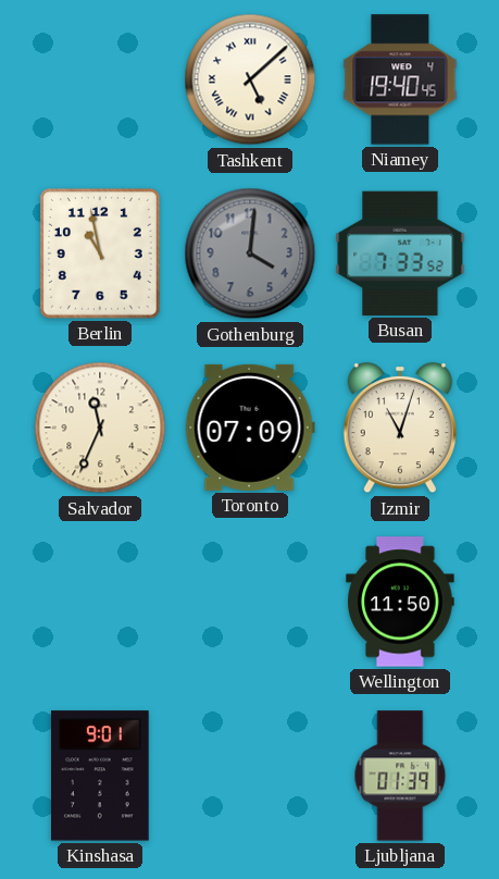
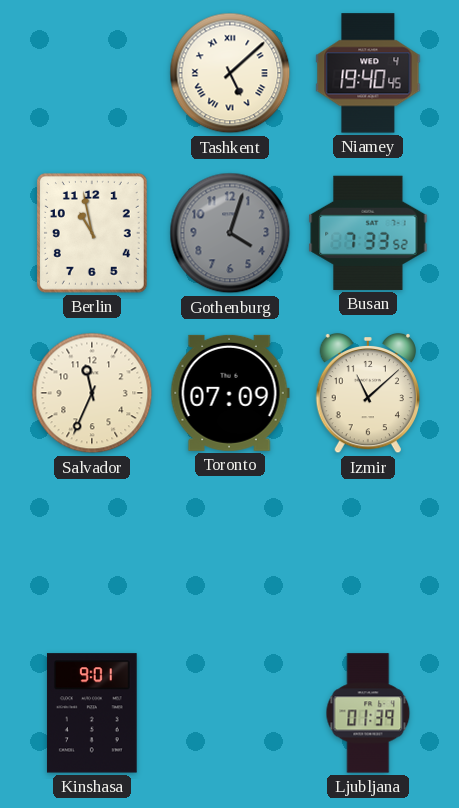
Gothenburg: 4:01 -> 4:03 (230, 233)
Izmir: 11:03 -> 11:08 (368, 393)
Wellington: 11:50 -> none (400, 602)
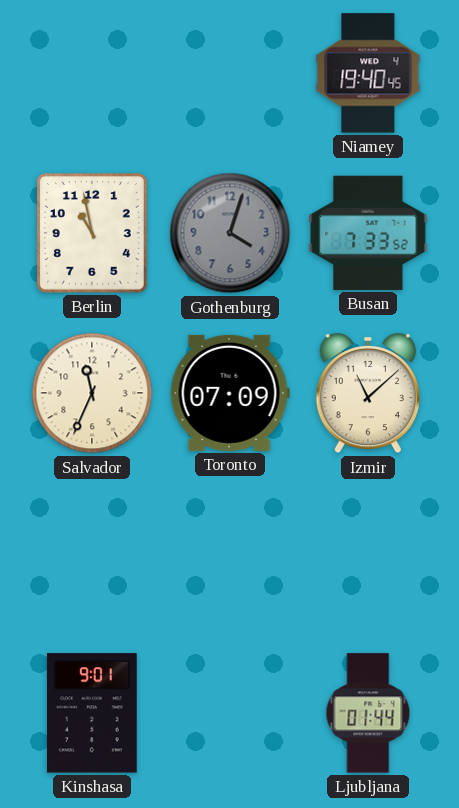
Tashkent: 5:08 -> none (230, 73)
Ljubljana: 01:39 -> 01:44 (368, 713)
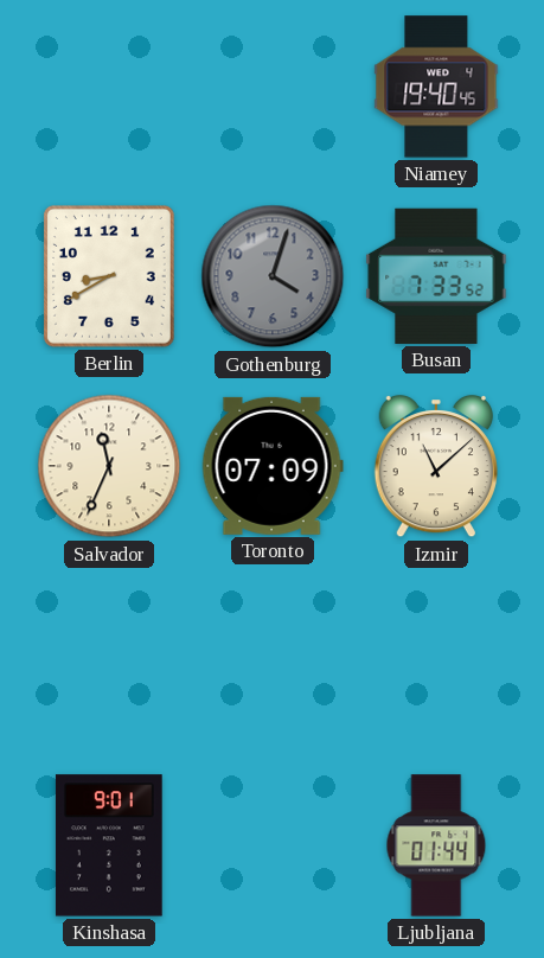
Berlin: 10:58 -> 8:40 (109, 276)
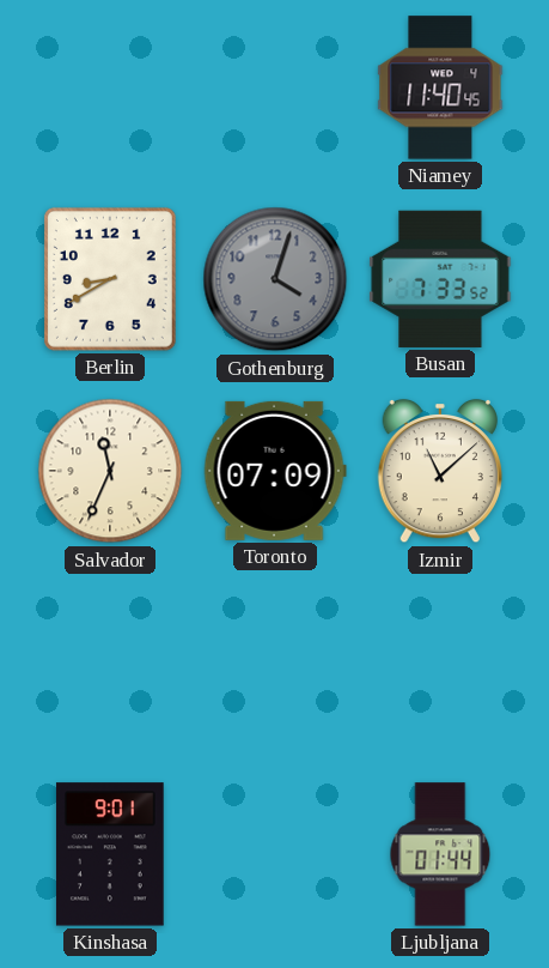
Niamey: 19:40 -> 11:40 (440, 87)
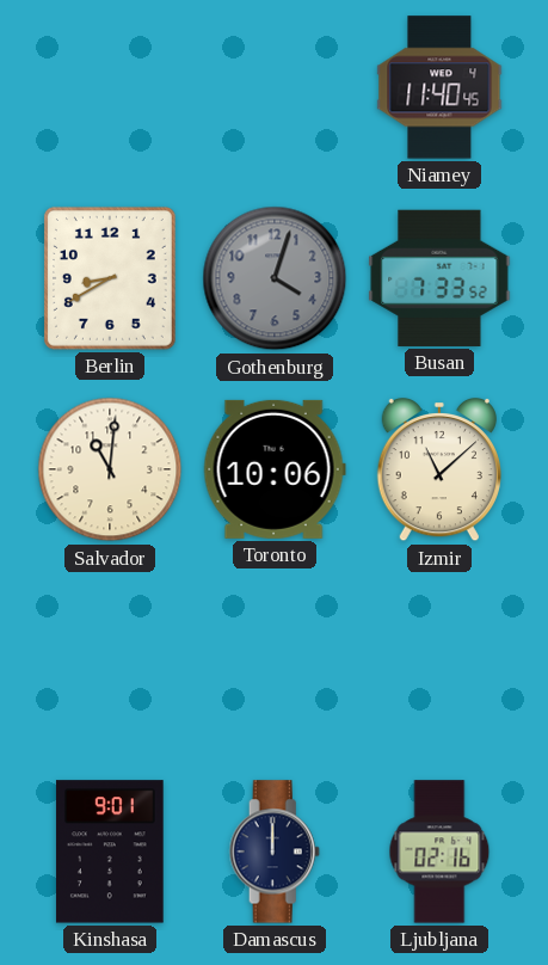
Salvador: 11:34 -> 11:01 (110, 469)
Toronto: 07:09 -> 10:06 (275, 469)
Damascus: none -> 12:00 (275, 852)
Ljubljana: 01:44 -> 02:16 (439, 852)
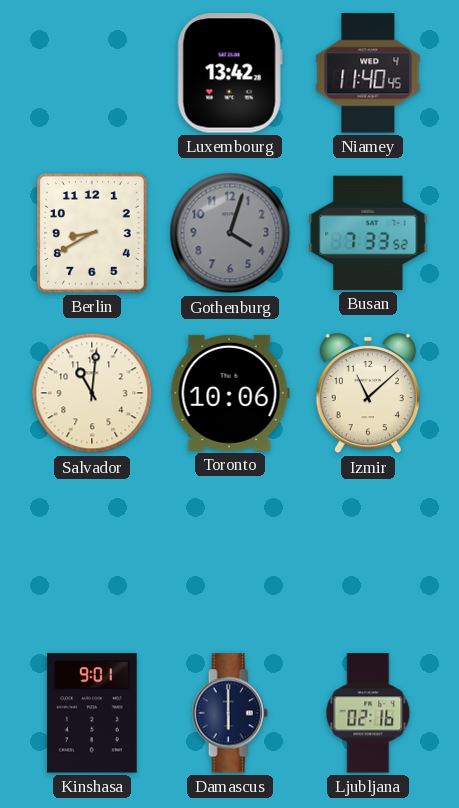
Luxembourg: none -> 13:42 (230, 73)
Damascus: 12:00 -> 6:00 (230, 713)
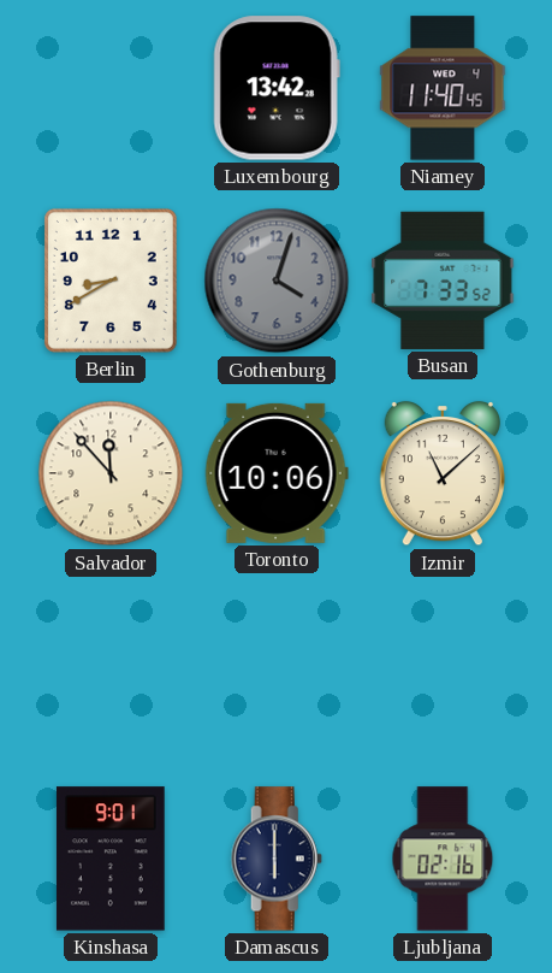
Salvador: 11:01 -> 11:53 (111, 473)
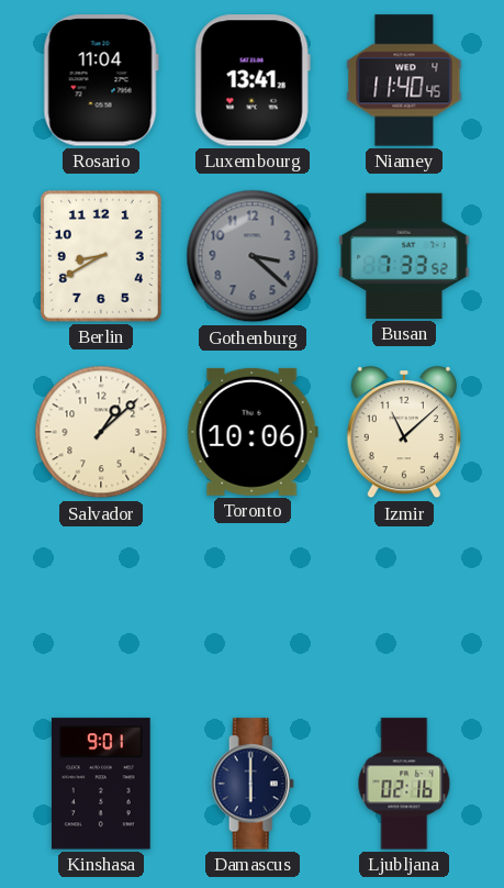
Rosario: none -> 11:04 (101, 80)
Luxembourg: 13:42 -> 13:41 (253, 80)
Gothenburg: 4:03 -> 3:22 (253, 256)
Salvador: 11:53 -> 1:08 (101, 432)
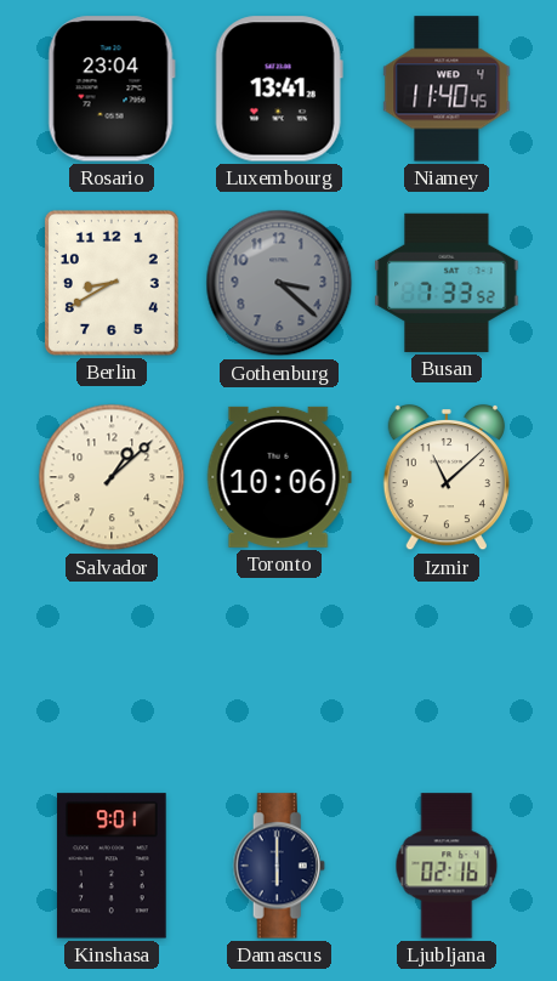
Rosario: 11:04 -> 23:04 (112, 89)
